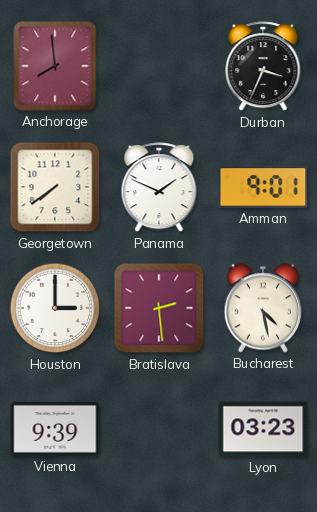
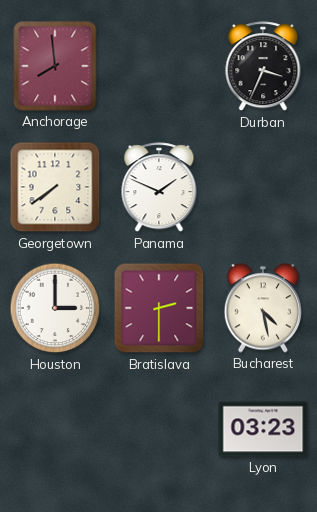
Amman: 9:01 -> none (263, 187)
Bratislava: 2:29 -> 2:30 (159, 308)
Vienna: 9:39 -> none (55, 429)
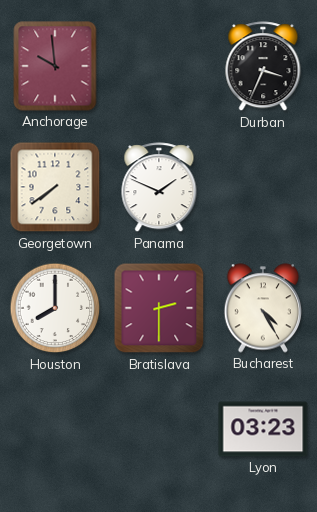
Anchorage: 7:59 -> 9:59 (55, 66)
Houston: 3:00 -> 8:00 (55, 308)
Bucharest: 4:28 -> 4:25 (262, 308)
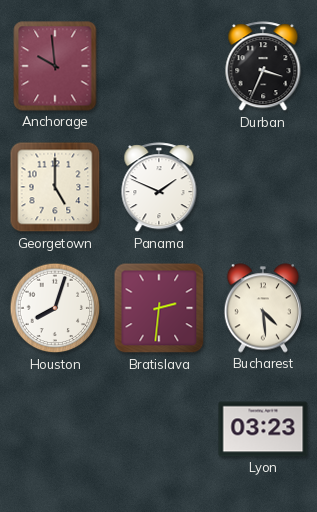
Georgetown: 7:39 -> 5:00 (55, 187)
Houston: 8:00 -> 8:03 (55, 308)
Bratislava: 2:30 -> 2:31 (159, 308)
Bucharest: 4:25 -> 4:29 (262, 308)
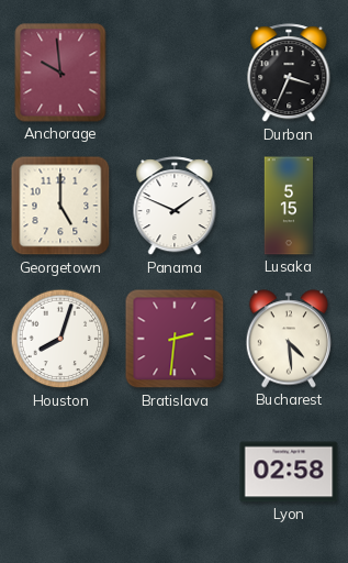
Lusaka: none -> 5:15 (289, 206)
Lyon: 03:23 -> 02:58 (289, 472)
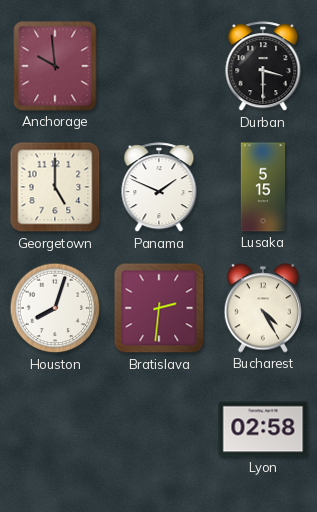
Durban: 3:34 -> 3:30 (263, 67)
Bucharest: 4:29 -> 4:25 (262, 308)
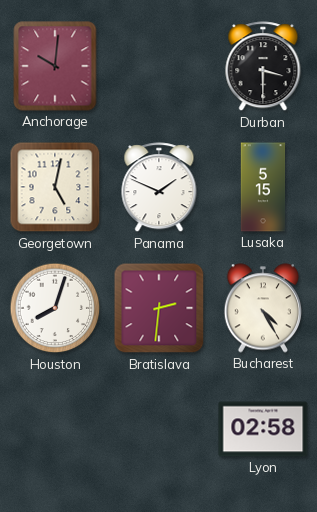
Anchorage: 9:59 -> 10:01 (55, 66)
Georgetown: 5:00 -> 5:02 (55, 187)
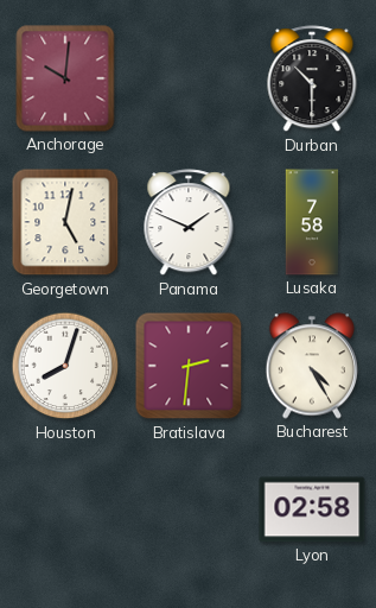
Durban: 3:30 -> 10:30 (312, 80)
Lusaka: 5:15 -> 7:58 (312, 222)
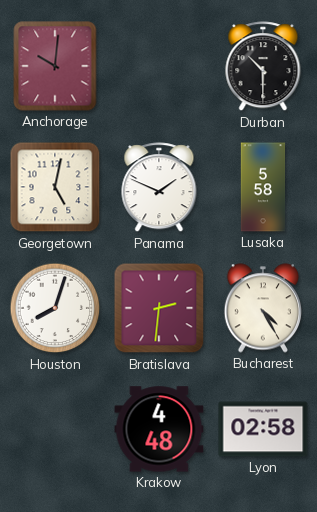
Lusaka: 7:58 -> 5:58 (263, 187)
Krakow: none -> 4:48 (159, 429)
